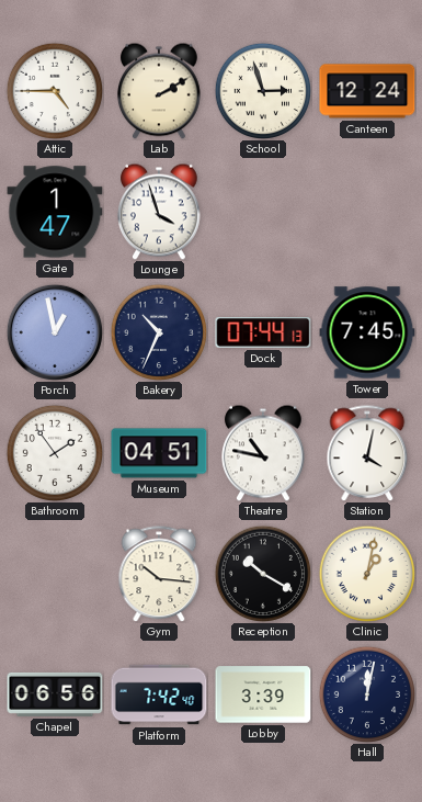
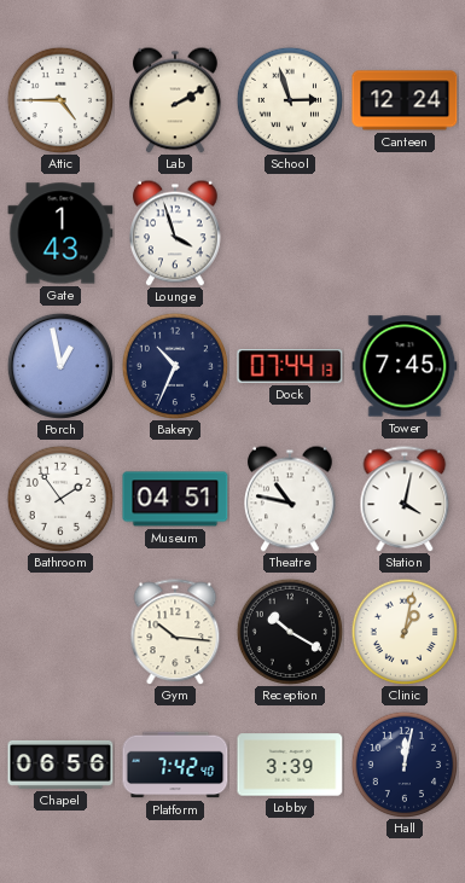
Gate: 1:47 -> 1:43 (60, 233)
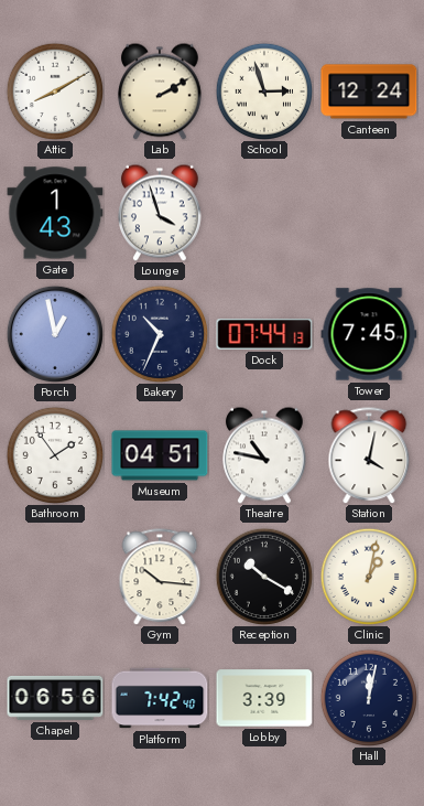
Attic: 4:45 -> 8:10 (54, 90)
